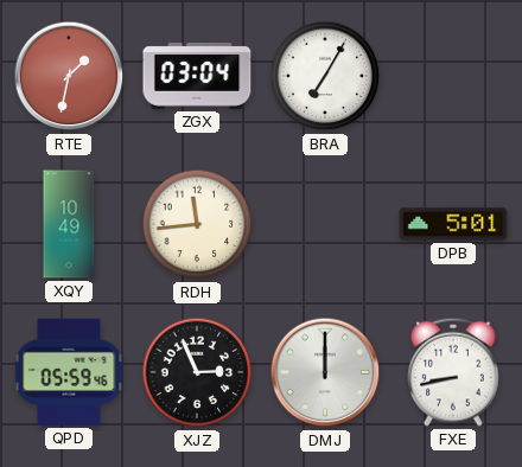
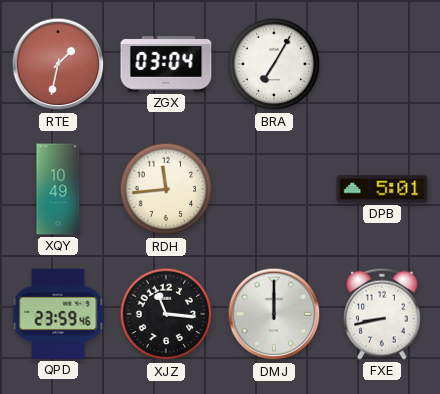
QPD: 05:59 -> 23:59 (58, 314)
XJZ: 2:56 -> 11:16 (166, 314)
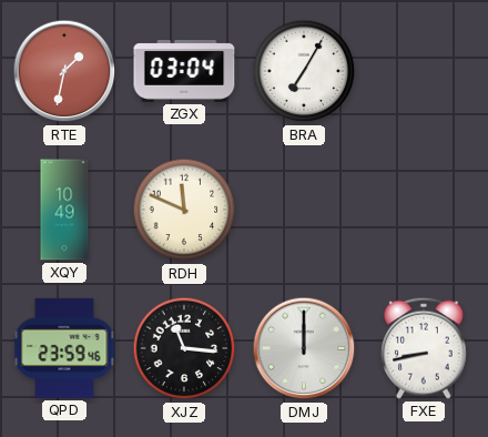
RDH: 11:44 -> 11:49 (184, 210)
DPB: 5:01 -> none (382, 189)
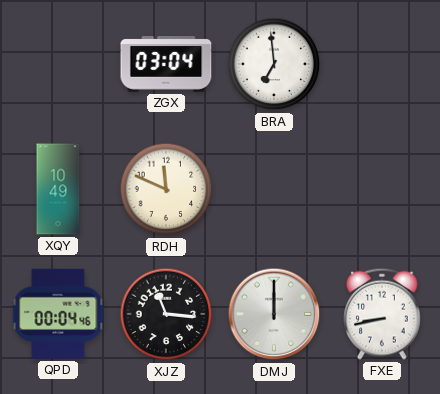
RTE: 1:32 -> none (64, 71)
BRA: 7:05 -> 6:59 (274, 64)
QPD: 23:59 -> 00:04 (58, 314)
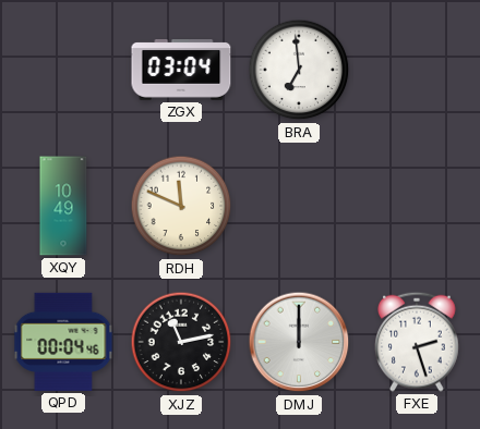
XJZ: 11:16 -> 11:13 (181, 342)
FXE: 8:43 -> 2:27 (418, 342)
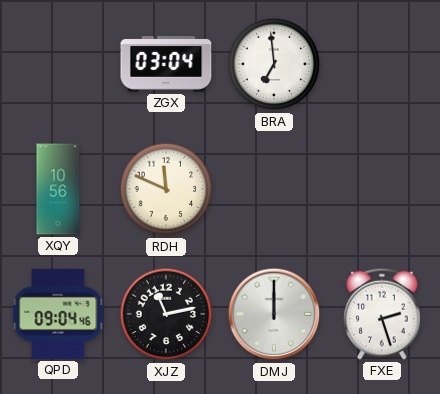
XQY: 10:49 -> 10:56 (58, 189)
QPD: 00:04 -> 09:04 (58, 314)
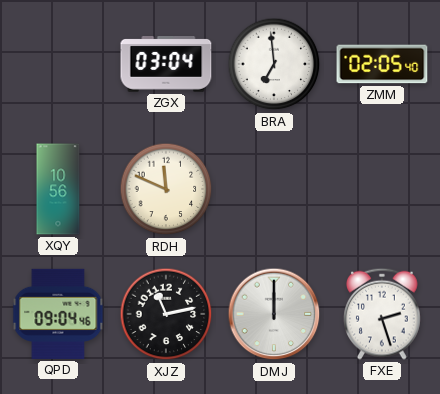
ZMM: none -> 02:05 (382, 64)
